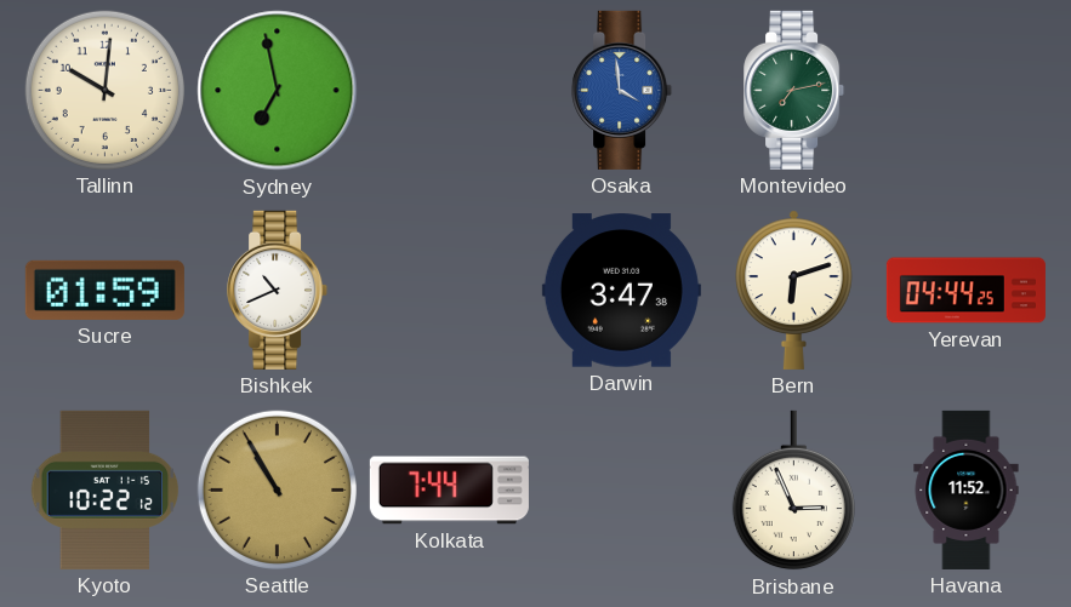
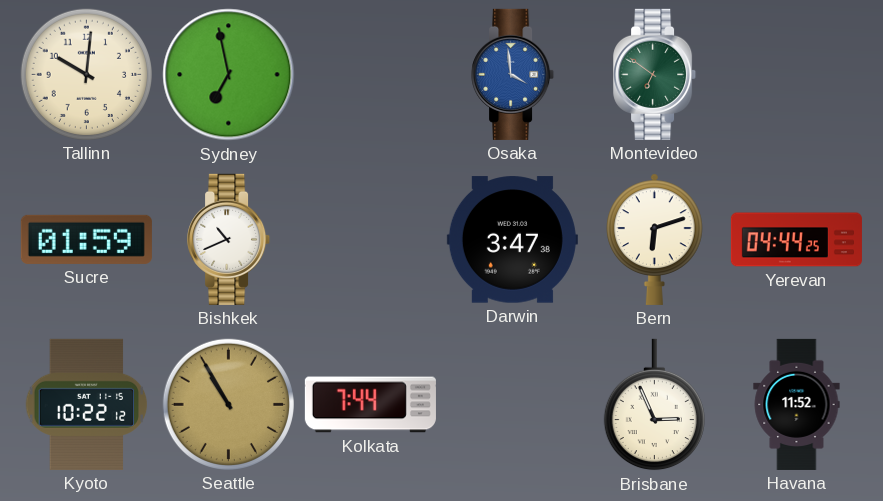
Montevideo: 7:13 -> 6:51 (655, 74)
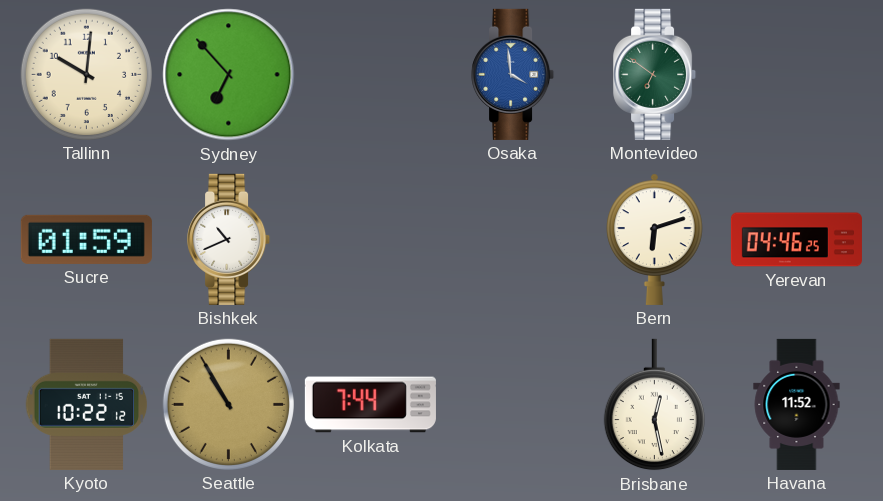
Sydney: 6:58 -> 6:53 (229, 75)
Darwin: 3:47 -> none (512, 240)
Yerevan: 04:44 -> 04:46 (796, 240)
Brisbane: 2:56 -> 12:28 (654, 405)
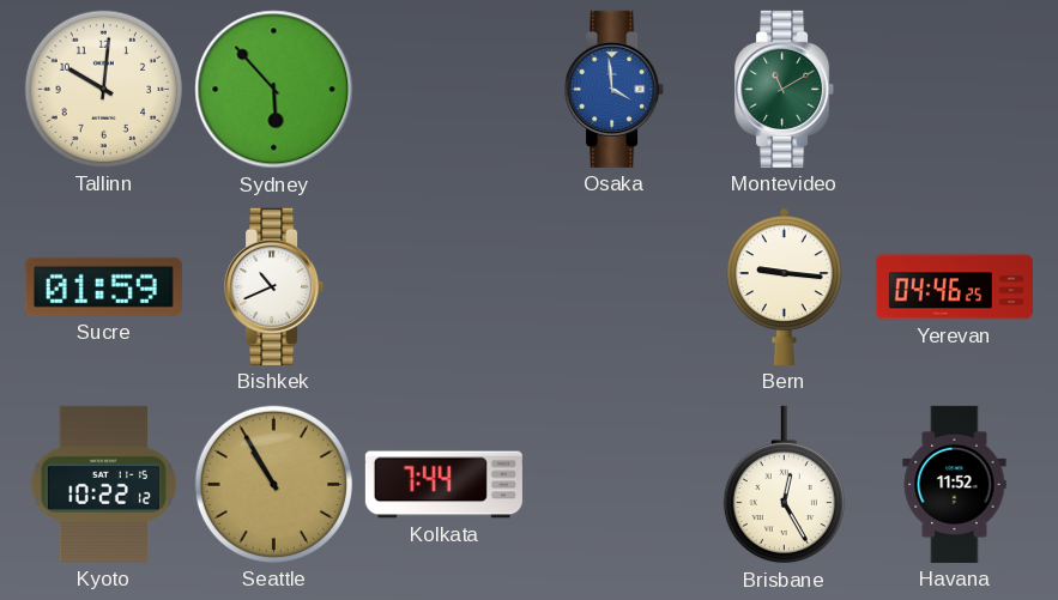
Sydney: 6:53 -> 5:53 (274, 90)
Montevideo: 6:51 -> 11:10 (785, 89)
Bern: 6:12 -> 9:16 (785, 286)
Brisbane: 12:28 -> 12:25 (784, 485)
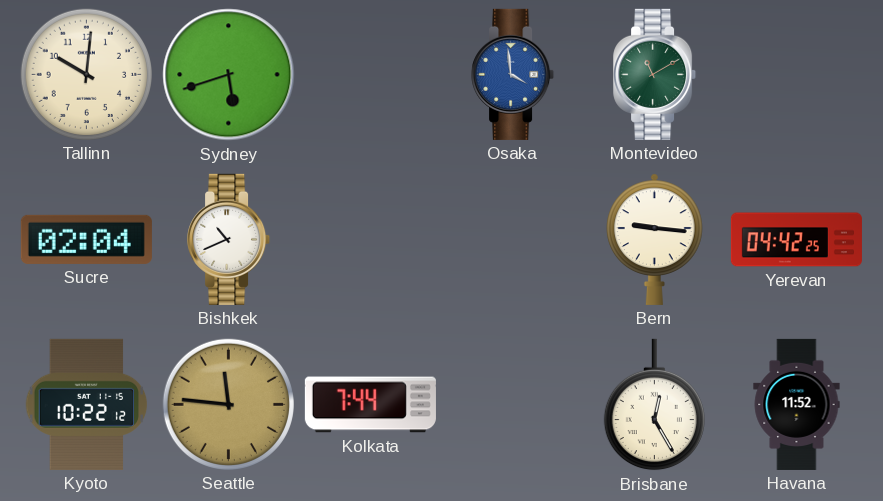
Sydney: 5:53 -> 5:42 (229, 75)
Sucre: 01:59 -> 02:04 (86, 239)
Yerevan: 04:46 -> 04:42 (796, 240)
Seattle: 10:55 -> 11:46 (228, 404)
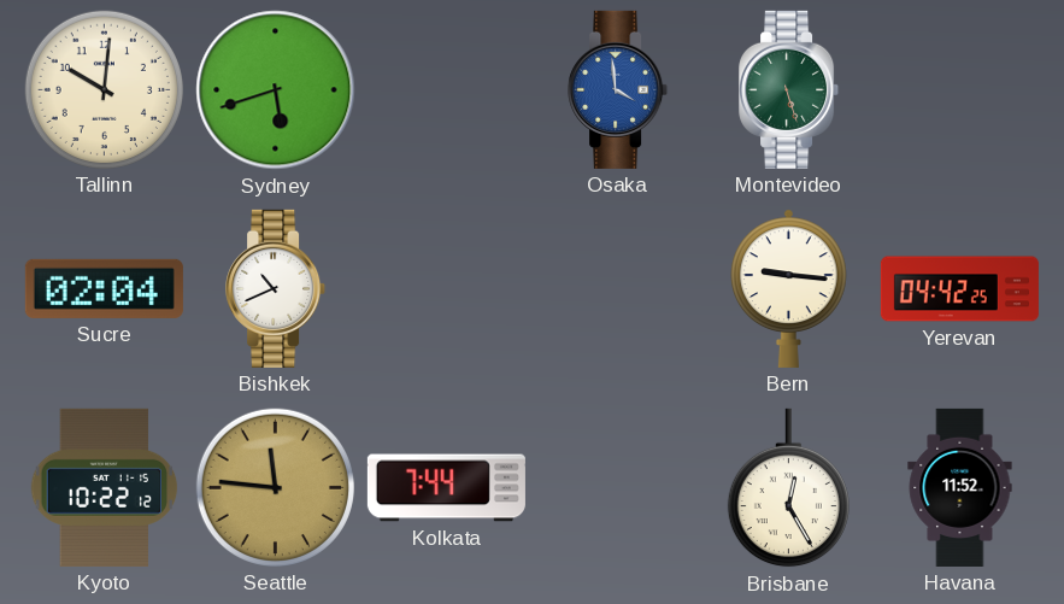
Montevideo: 11:10 -> 5:27 (789, 89)
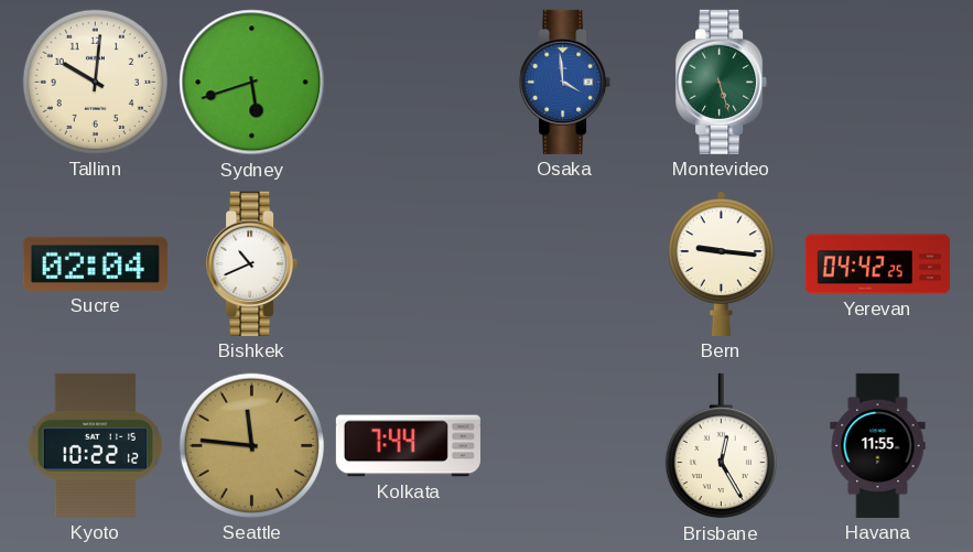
Havana: 11:52 -> 11:55 (878, 445)
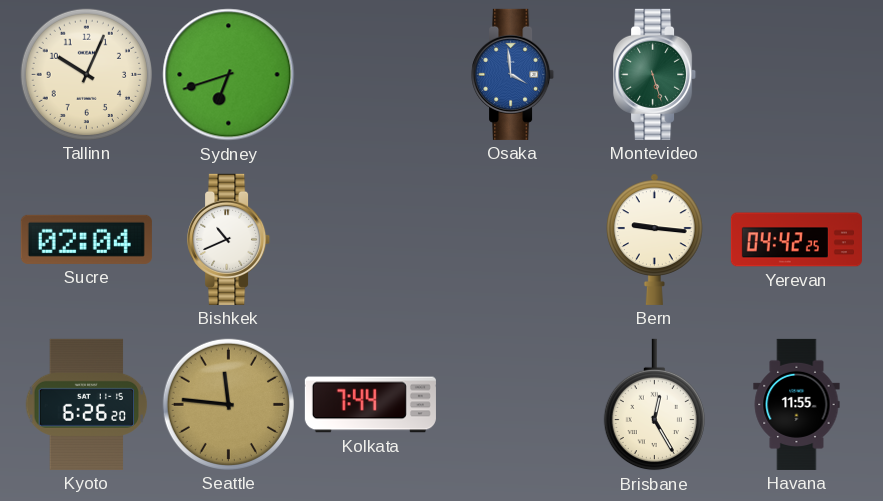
Tallinn: 10:01 -> 10:04 (86, 74)
Sydney: 5:42 -> 6:42 (229, 75)
Kyoto: 10:22 -> 6:26 (87, 404)
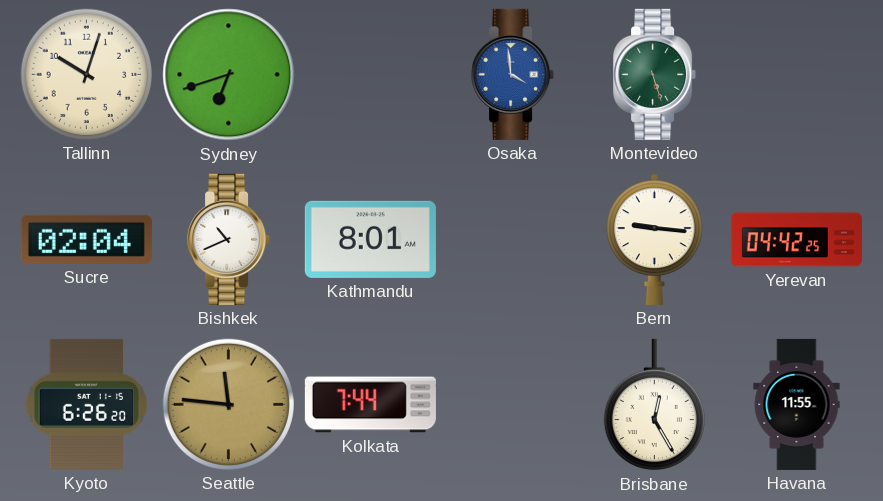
Tallinn: 10:04 -> 10:03 (86, 74)
Kathmandu: none -> 8:01 (370, 239)
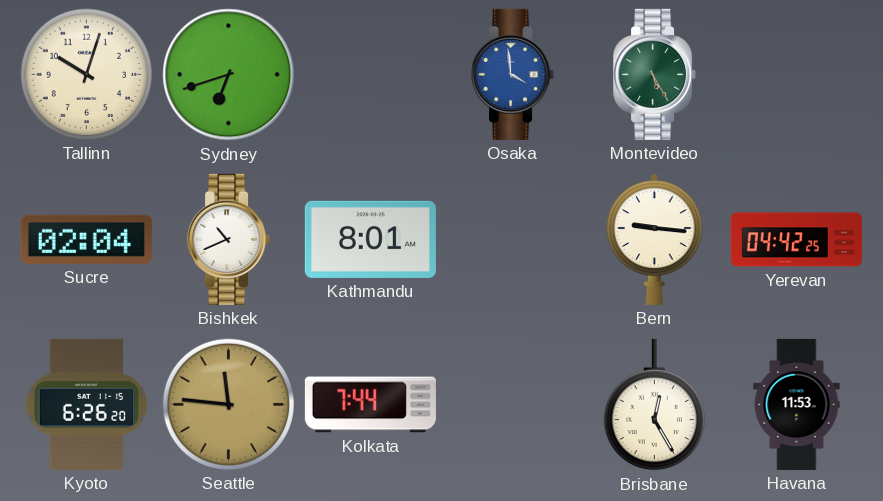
Montevideo: 5:27 -> 5:25 (655, 74)
Havana: 11:55 -> 11:53 (797, 404)
